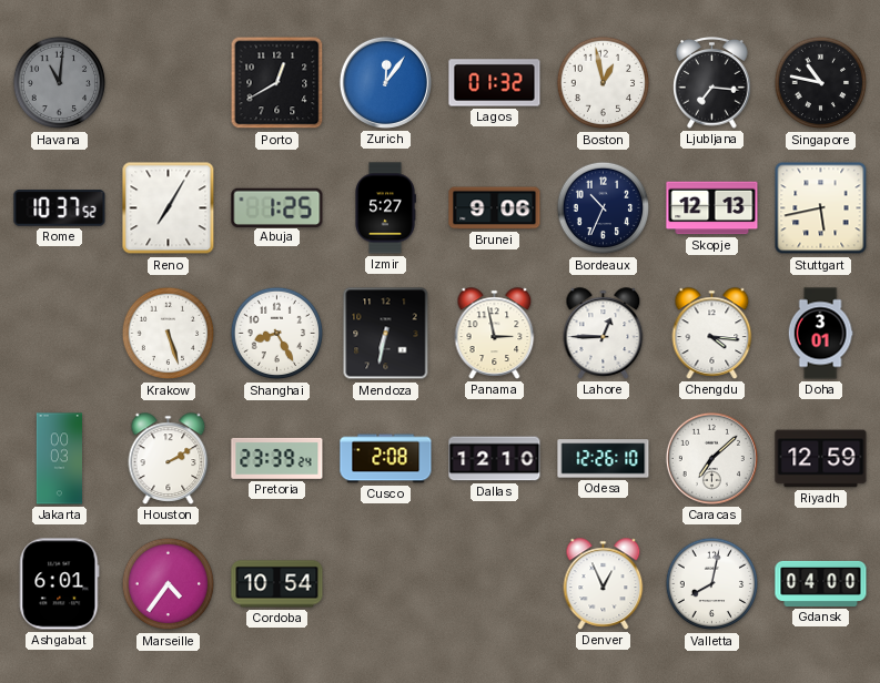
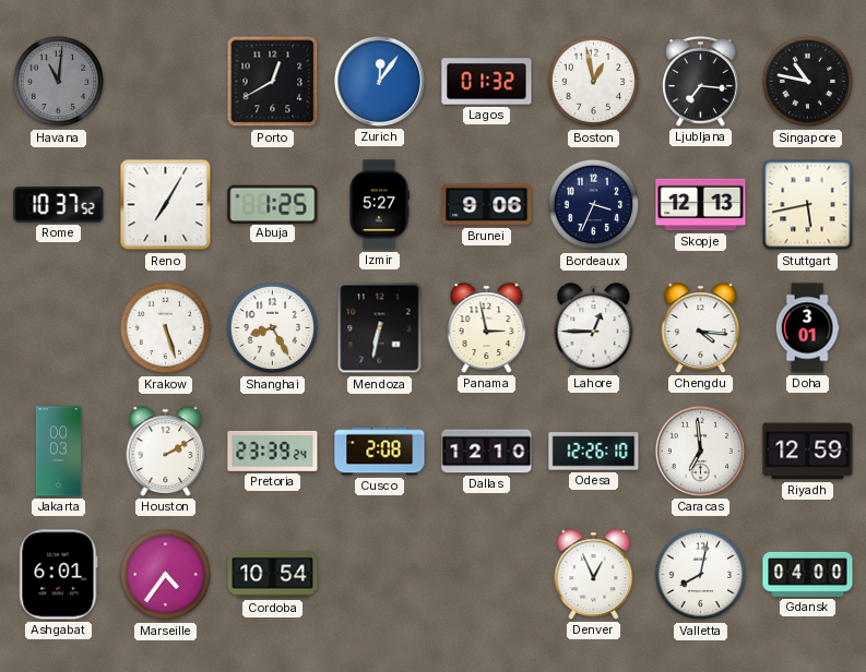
Bordeaux: 10:34 -> 3:34 (594, 205)
Caracas: 7:08 -> 6:59 (700, 451)
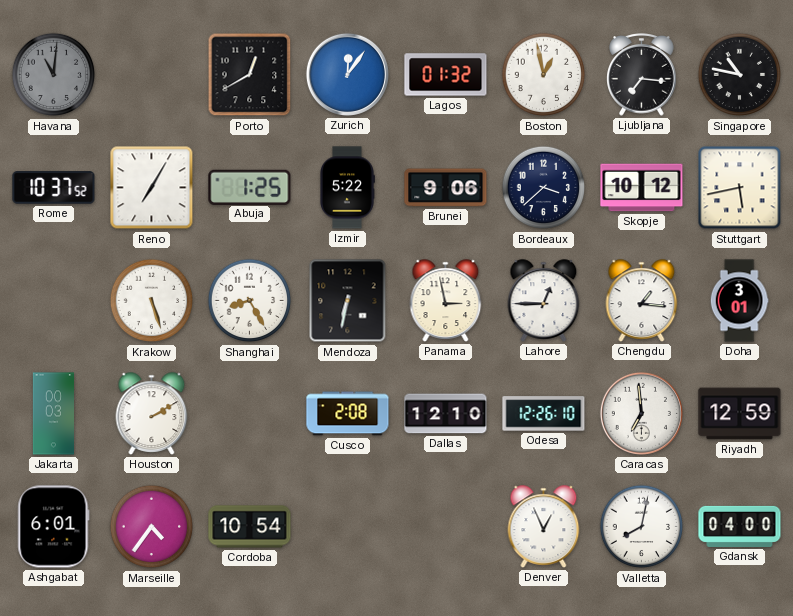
Izmir: 5:27 -> 5:22 (348, 188)
Bordeaux: 3:34 -> 3:38 (544, 188)
Skopje: 12:13 -> 10:12 (642, 188)
Chengdu: 4:16 -> 1:16 (642, 301)
Pretoria: 23:39 -> none (273, 451)
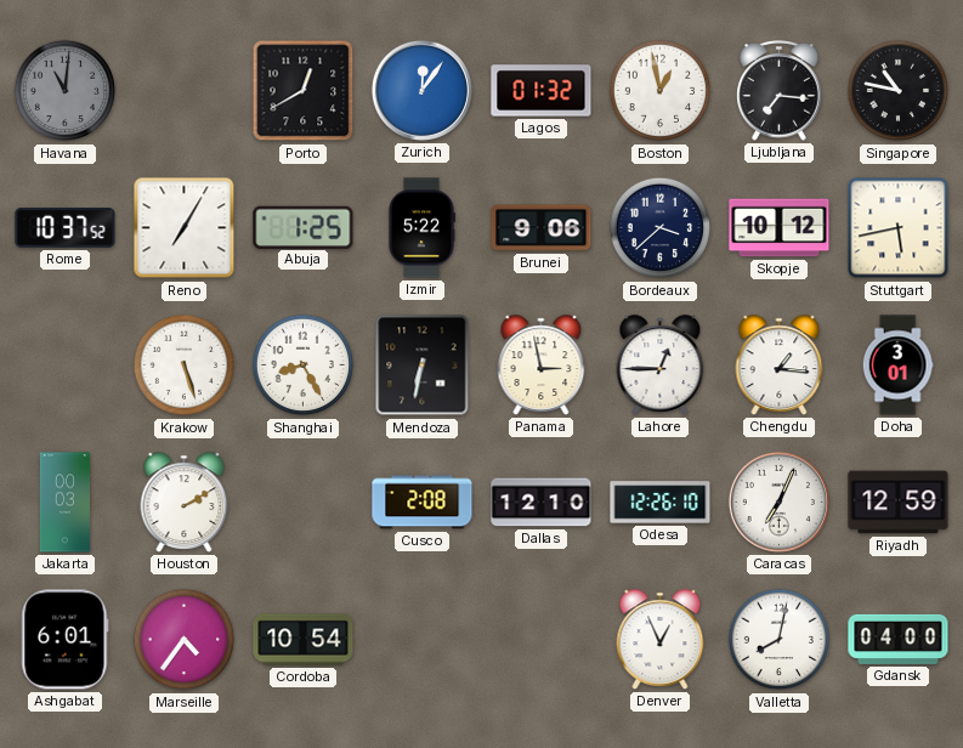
Caracas: 6:59 -> 7:04 (778, 501)
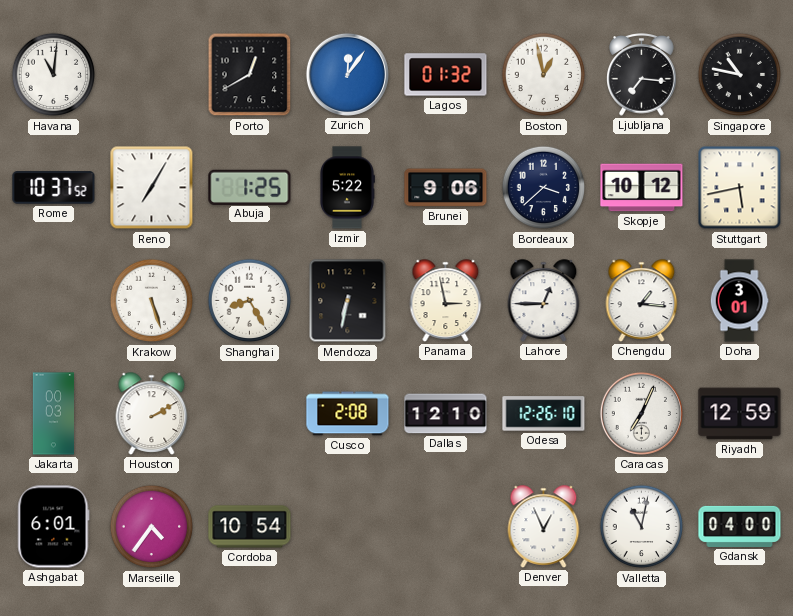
Havana dial: grey -> white (54, 75)
Valletta: 8:02 -> 11:02 (642, 527)
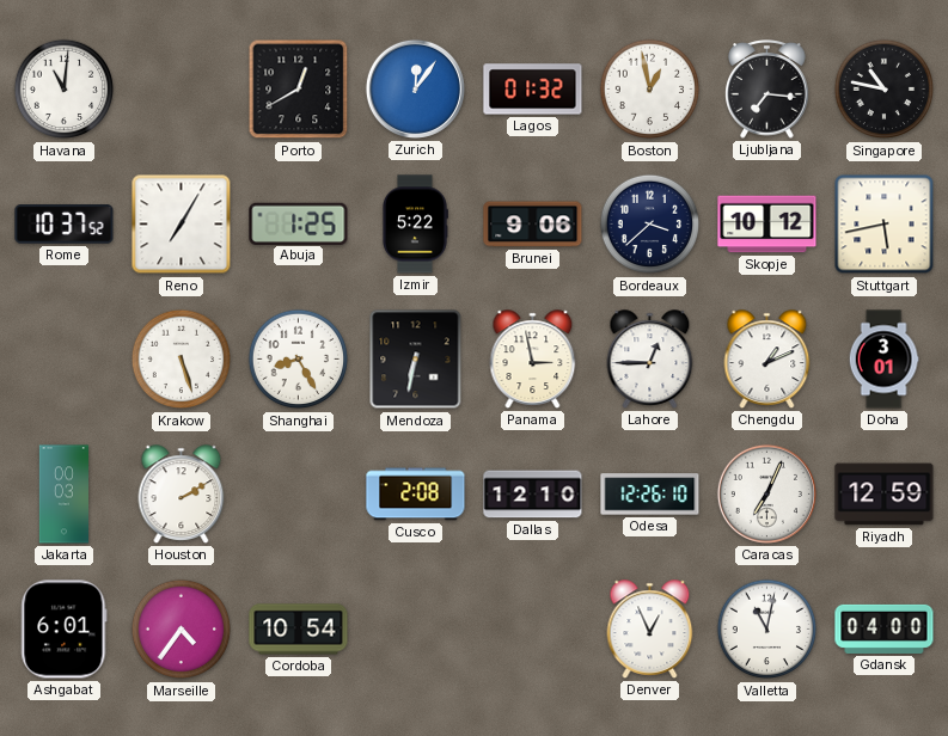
Chengdu: 1:16 -> 1:11 (767, 360)
